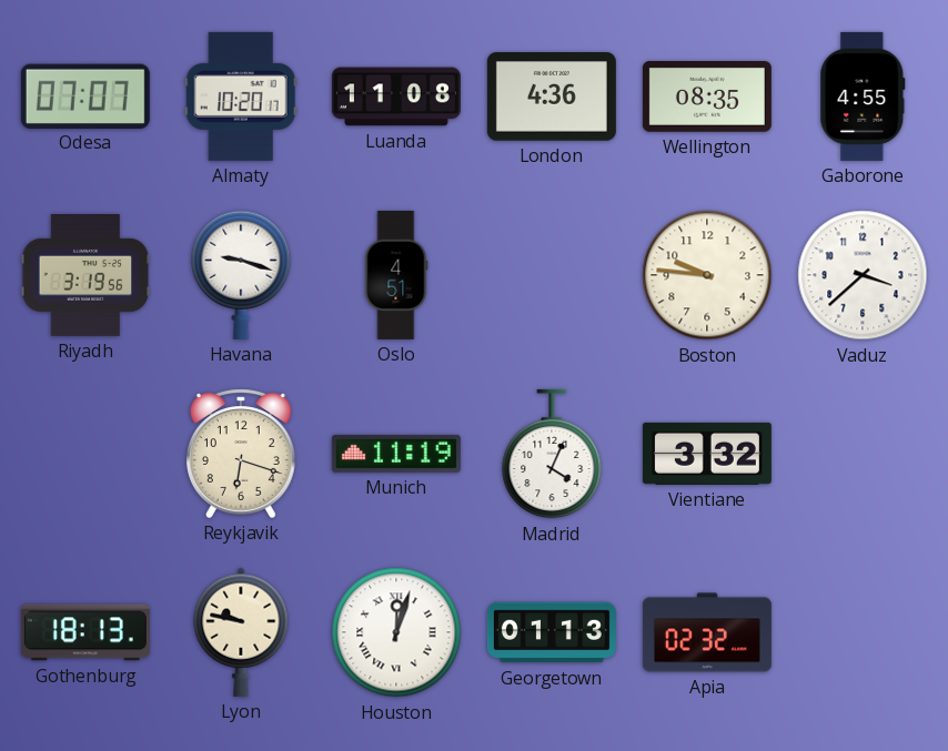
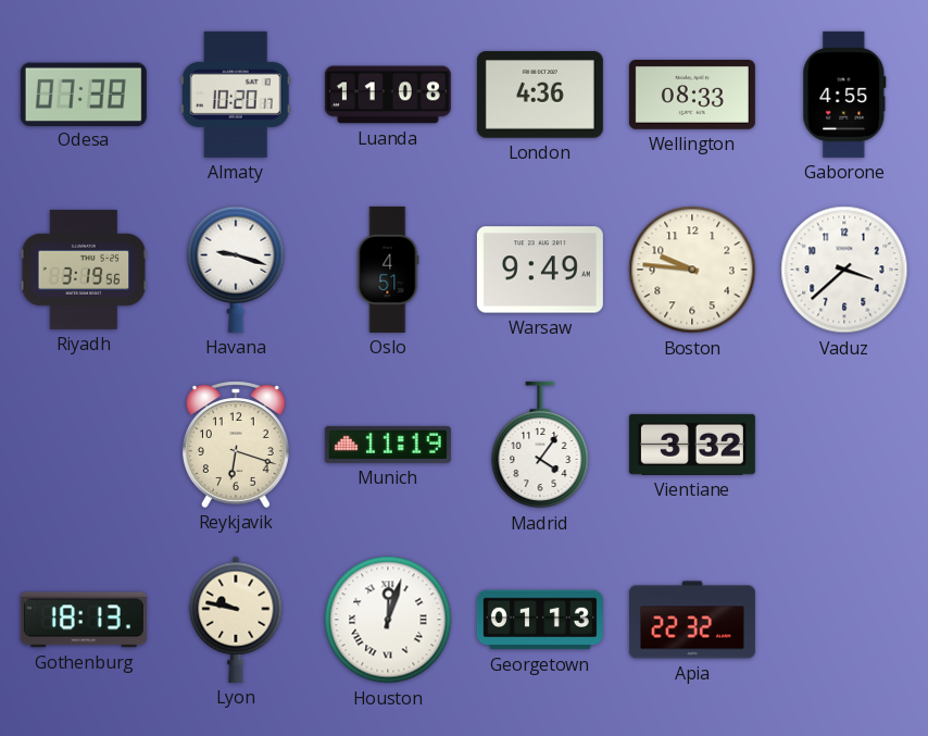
Odesa: 07:07 -> 07:38 (84, 93)
Wellington: 08:35 -> 08:33 (692, 96)
Warsaw: none -> 9:49 (540, 270)
Madrid: 4:04 -> 4:06 (540, 445)
Apia: 02:32 -> 22:32 (692, 620)
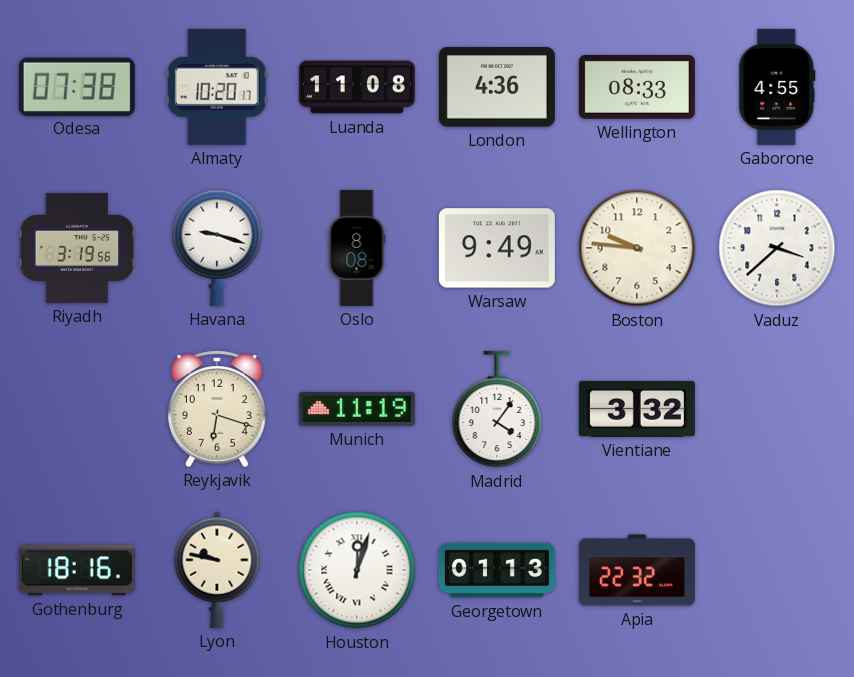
Oslo: 4:51 -> 8:08 (357, 248)
Gothenburg: 18:13 -> 18:16 (77, 570)
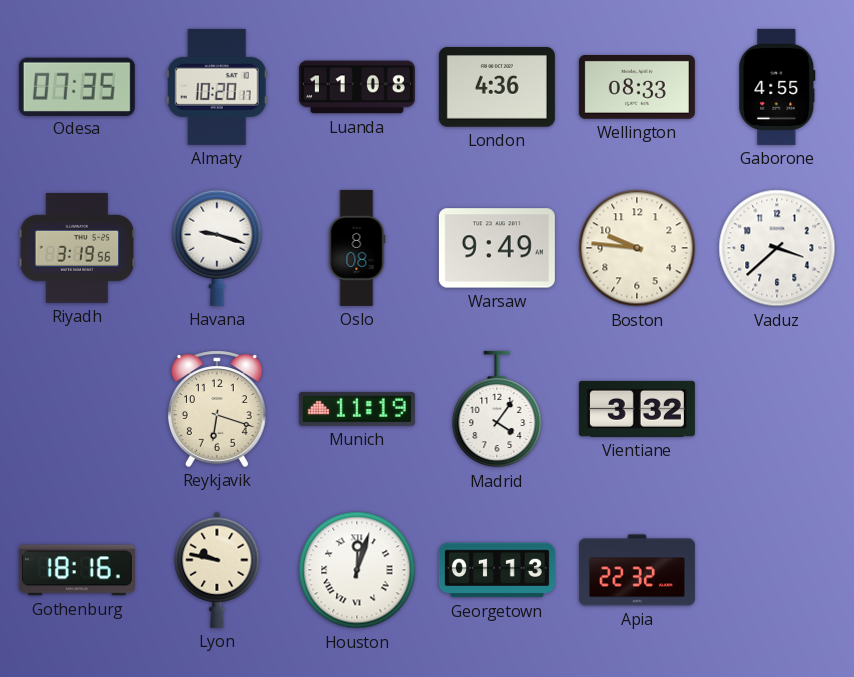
Odesa: 07:38 -> 07:35 (77, 86)
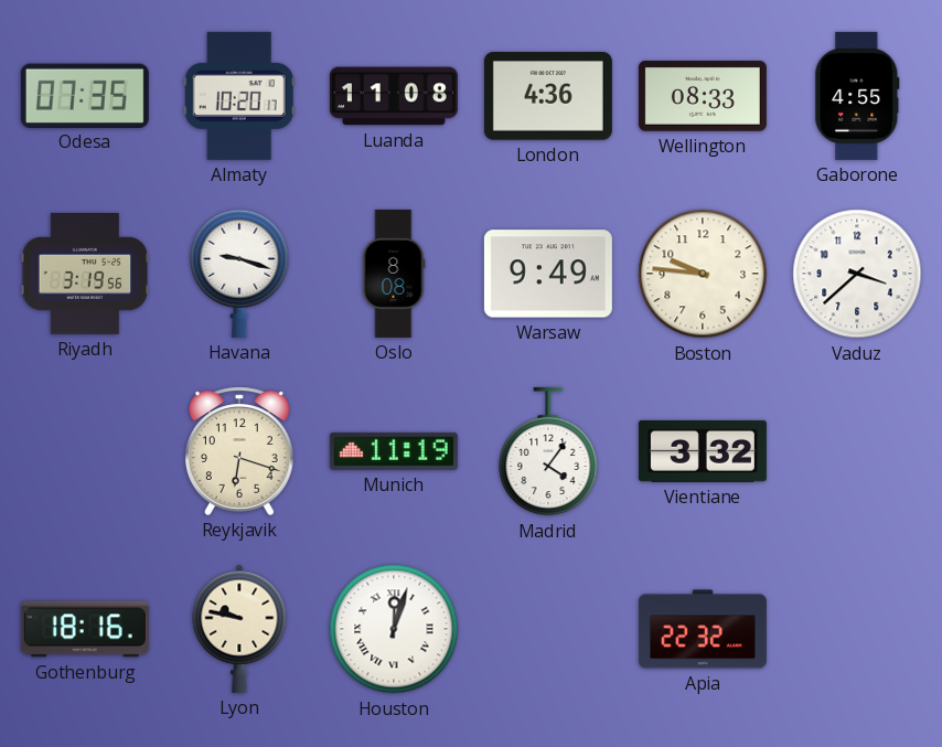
Georgetown: 01:13 -> none (497, 570)
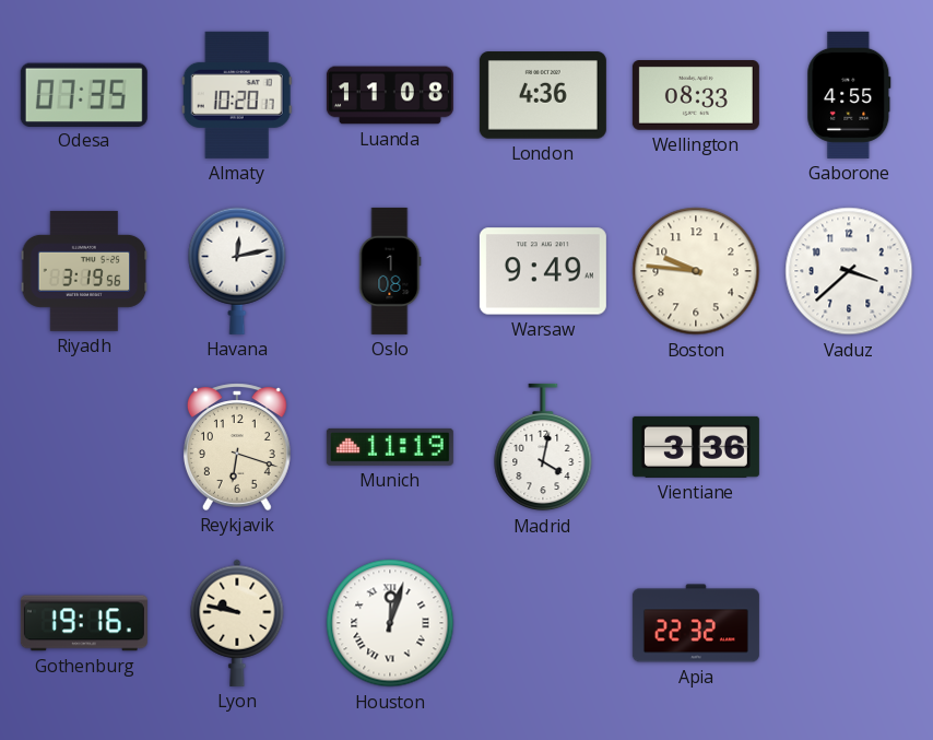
Havana: 9:18 -> 12:13 (237, 271)
Oslo: 8:08 -> 1:08 (390, 271)
Madrid: 4:06 -> 4:02 (543, 447)
Vientiane: 3:32 -> 3:36 (696, 447)
Gothenburg: 18:16 -> 19:16 (84, 623)
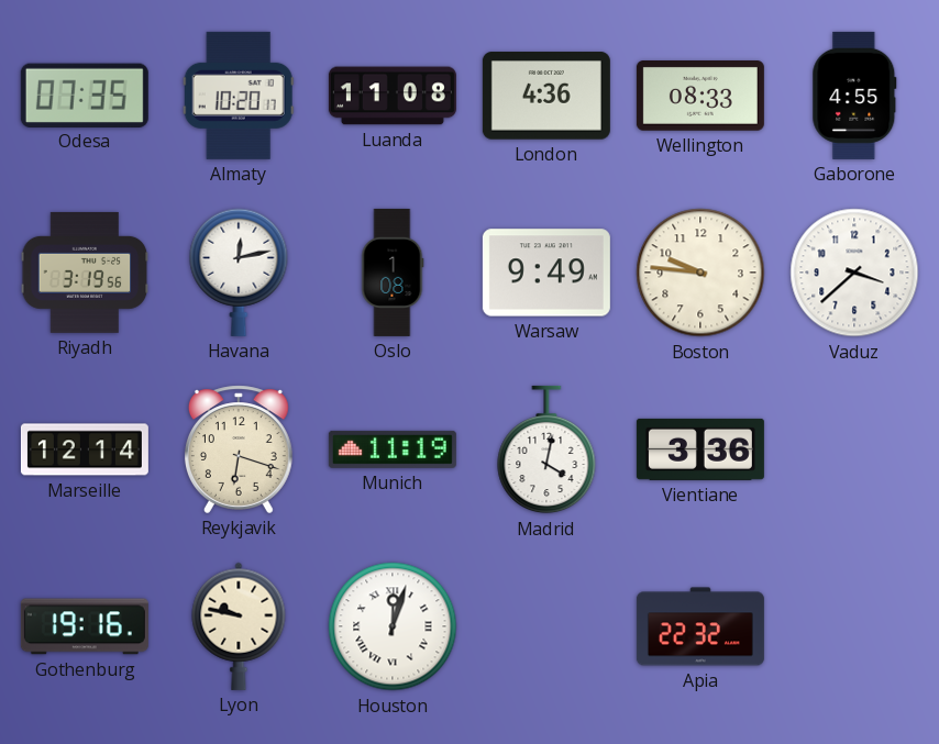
Marseille: none -> 12:14 (85, 449)
